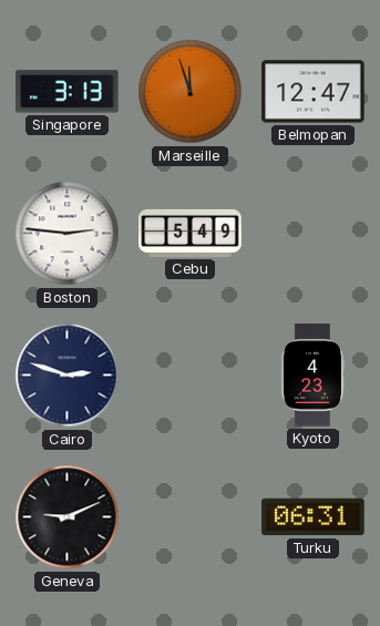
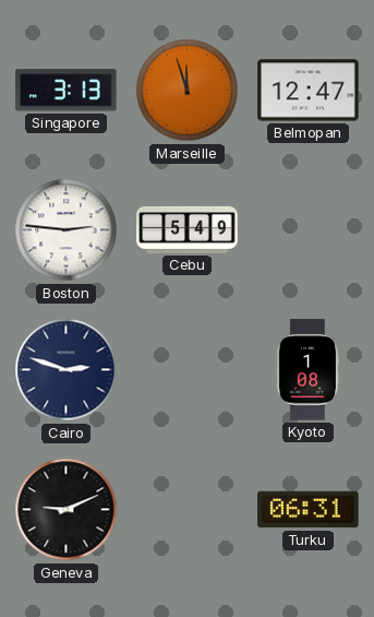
Kyoto: 4:23 -> 1:08 (307, 370)
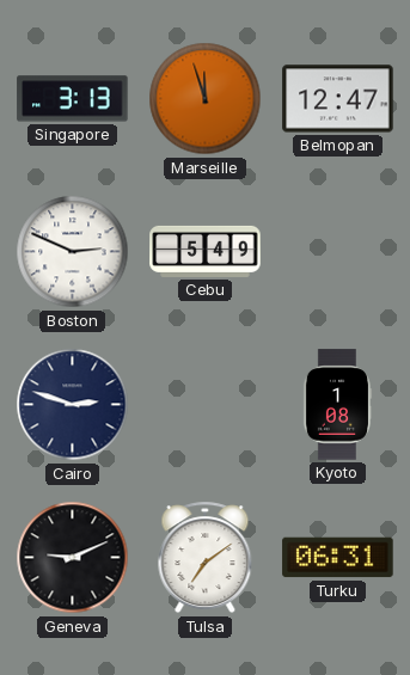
Boston: 2:46 -> 2:49 (73, 252)
Tulsa: none -> 7:09 (206, 558)
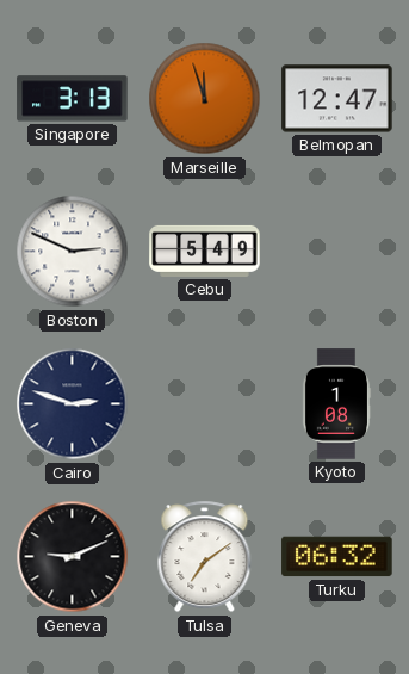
Turku: 06:31 -> 06:32 (337, 557)
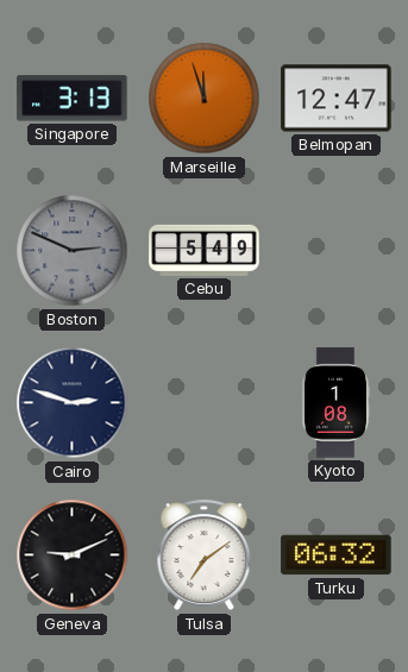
Boston dial: white -> grey (73, 251)
